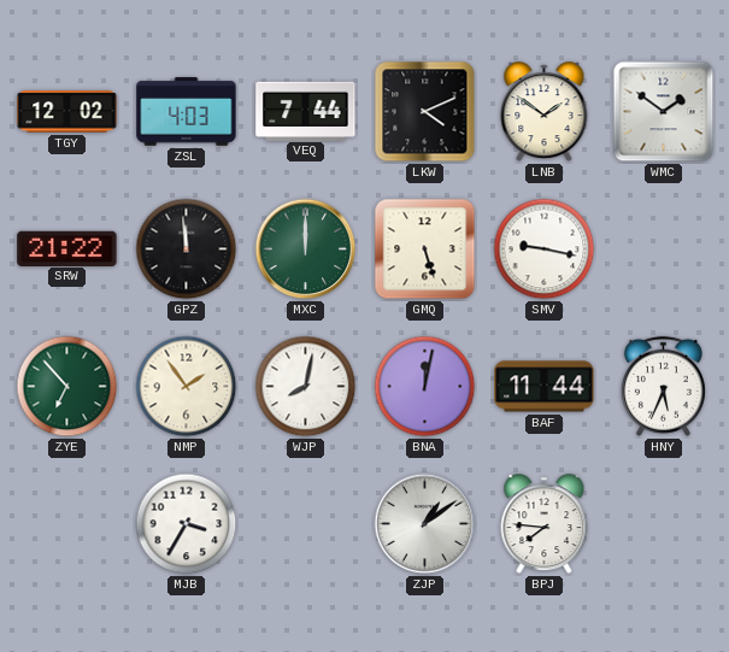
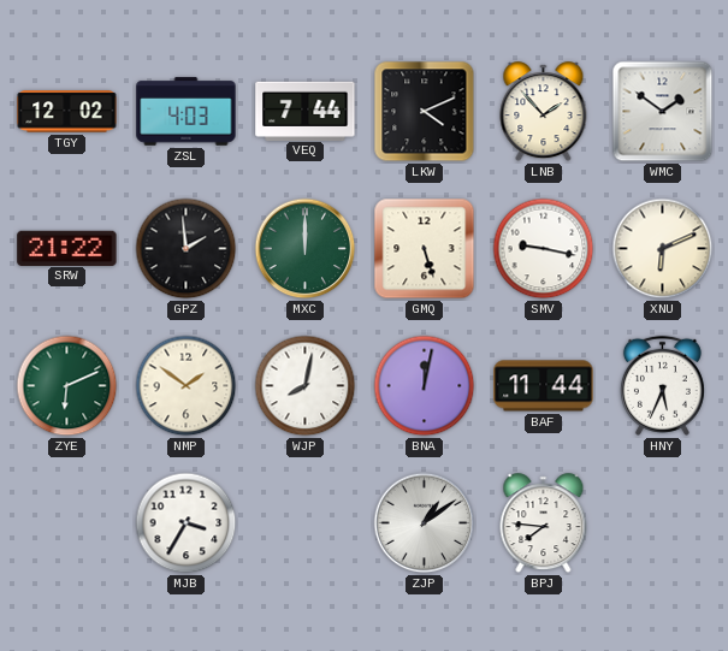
LNB: 1:51 -> 1:53 (544, 112)
GPZ: 11:59 -> 1:59 (187, 249)
XNU: none -> 6:11 (663, 249)
ZYE: 6:53 -> 6:11 (67, 386)
NMP: 1:54 -> 1:51 (187, 386)
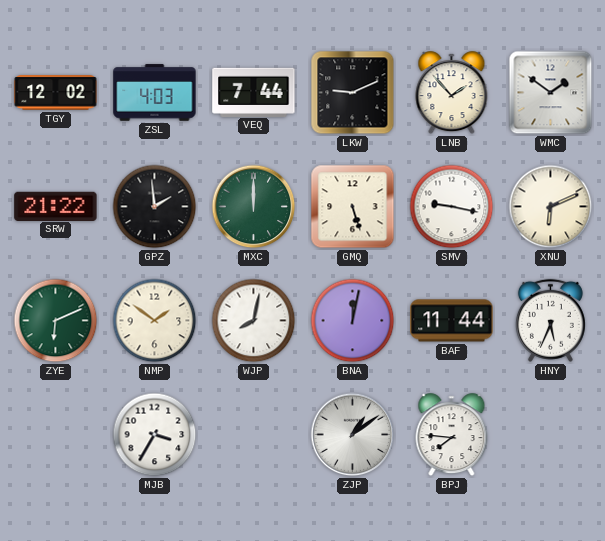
LKW: 4:11 -> 9:11 (353, 93)
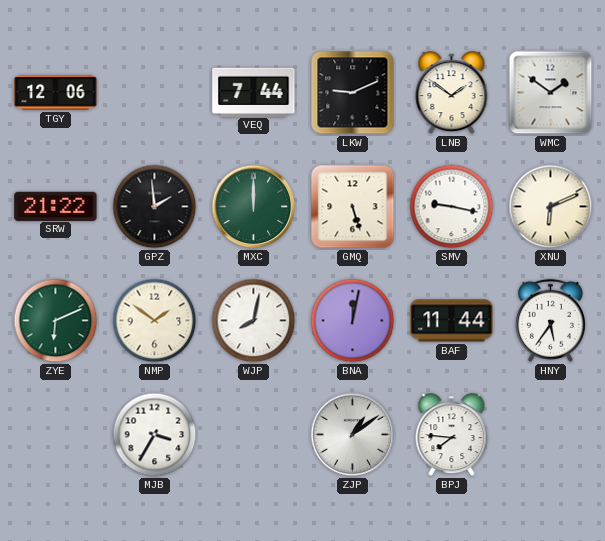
TGY: 12:02 -> 12:06 (56, 93)
ZSL: 4:03 -> none (155, 93)
LNB: 1:53 -> 1:51 (452, 93)
HNY: 5:34 -> 5:36 (550, 320)
